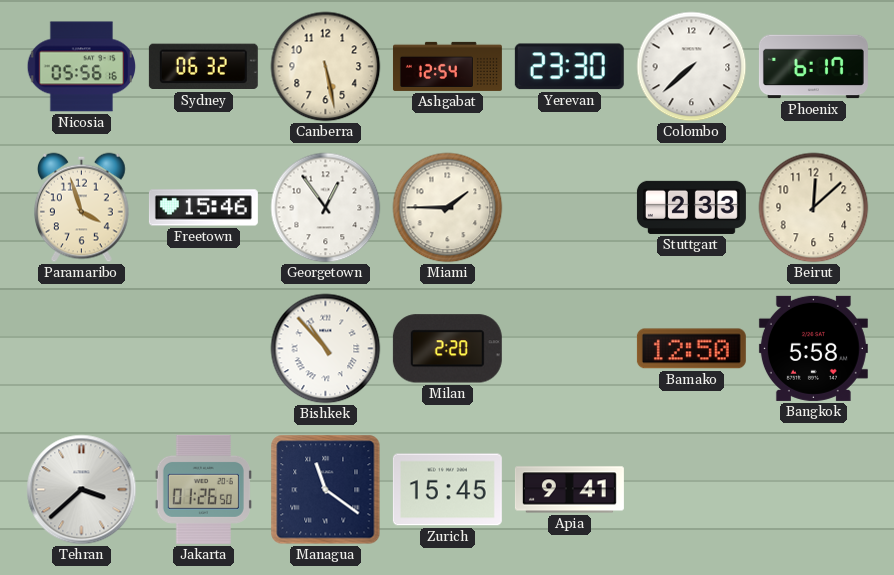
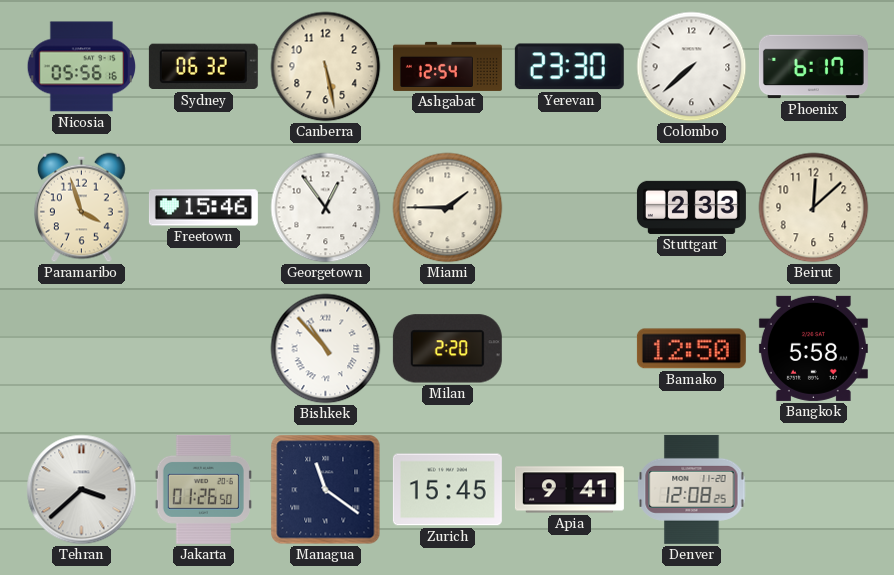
Denver: none -> 12:08 (692, 489)
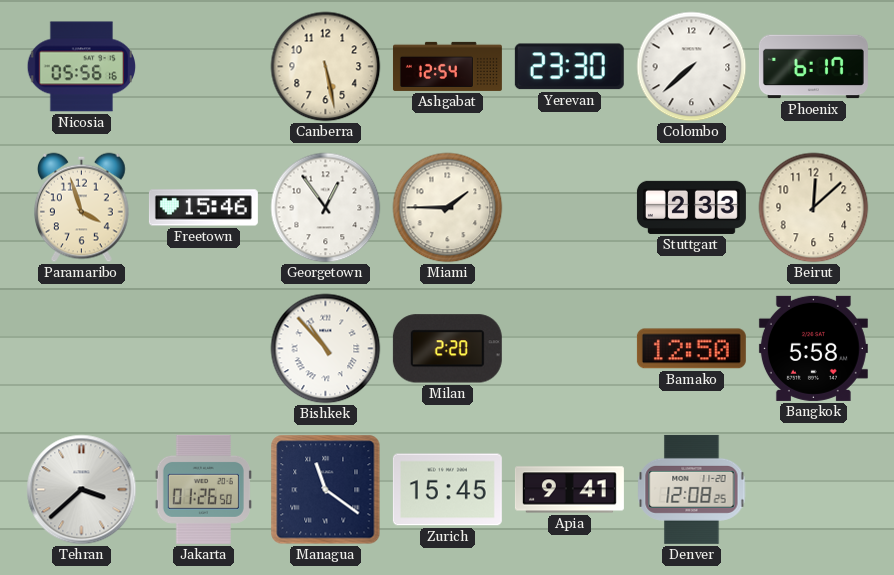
Sydney: 06:32 -> none (203, 67)
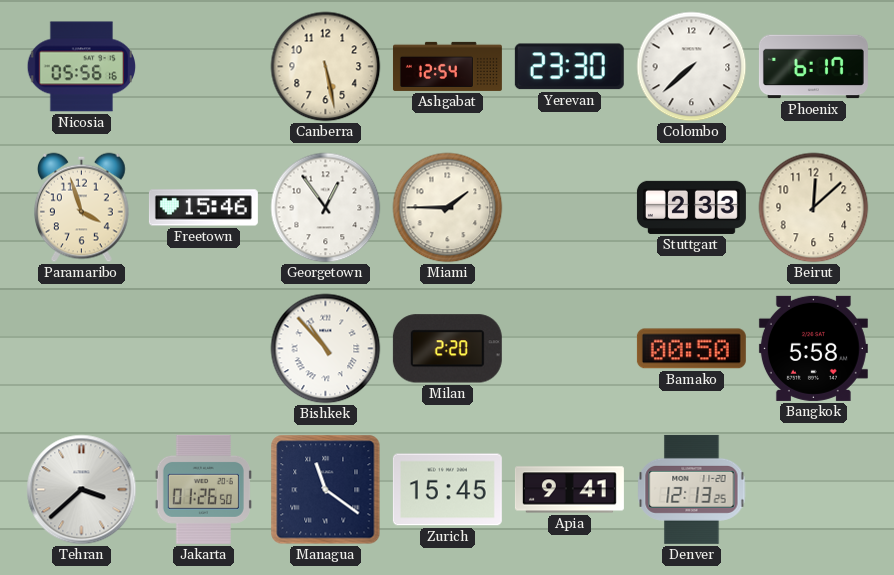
Bamako: 12:50 -> 00:50 (691, 349)
Denver: 12:08 -> 12:13 (692, 489)
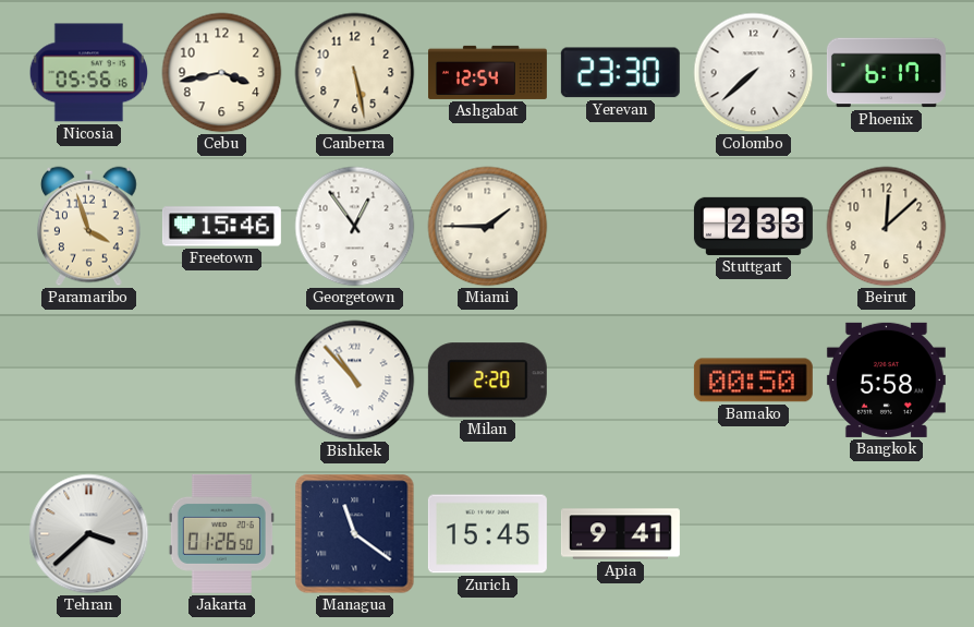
Cebu: none -> 3:43 (222, 73)
Denver: 12:13 -> none (692, 489)
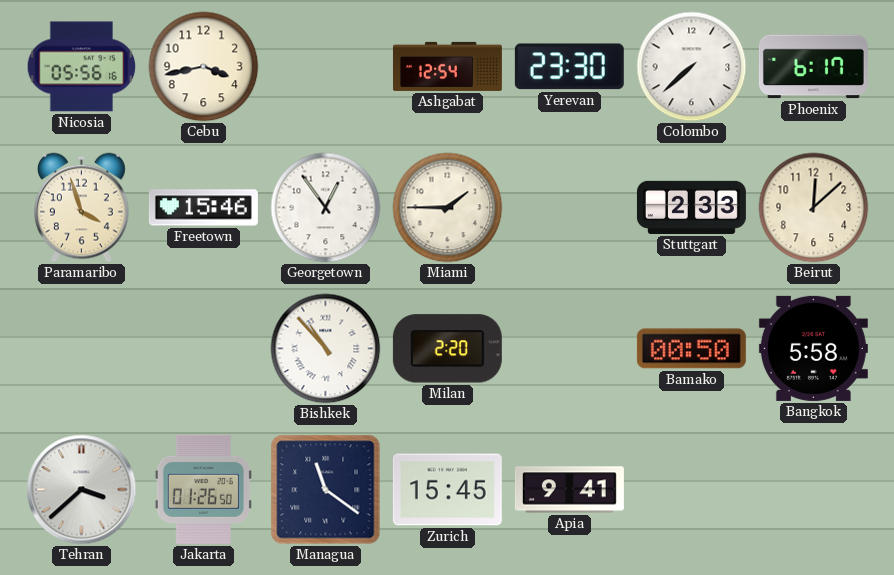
Canberra: 5:28 -> none (355, 73)
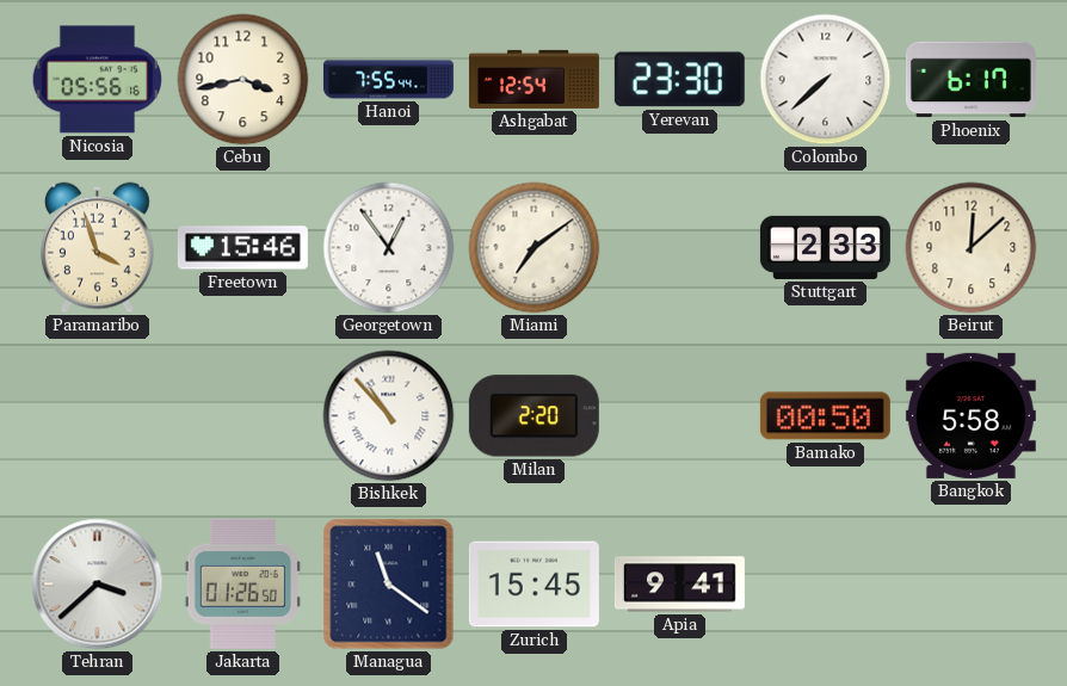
Hanoi: none -> 7:55 (388, 80)
Miami: 1:45 -> 7:09 (535, 248)
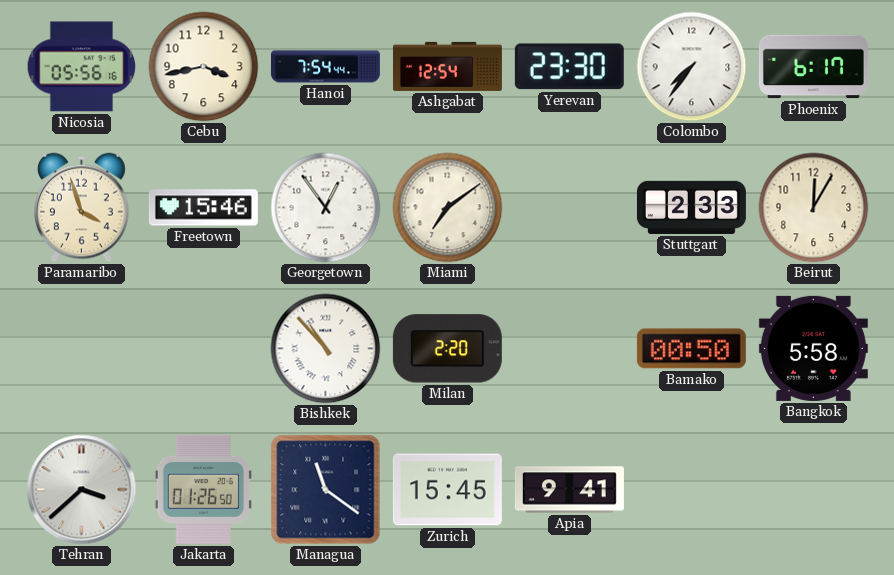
Hanoi: 7:55 -> 7:54 (325, 67)
Colombo: 7:38 -> 7:36 (692, 67)
Beirut: 12:08 -> 12:05 (814, 208)
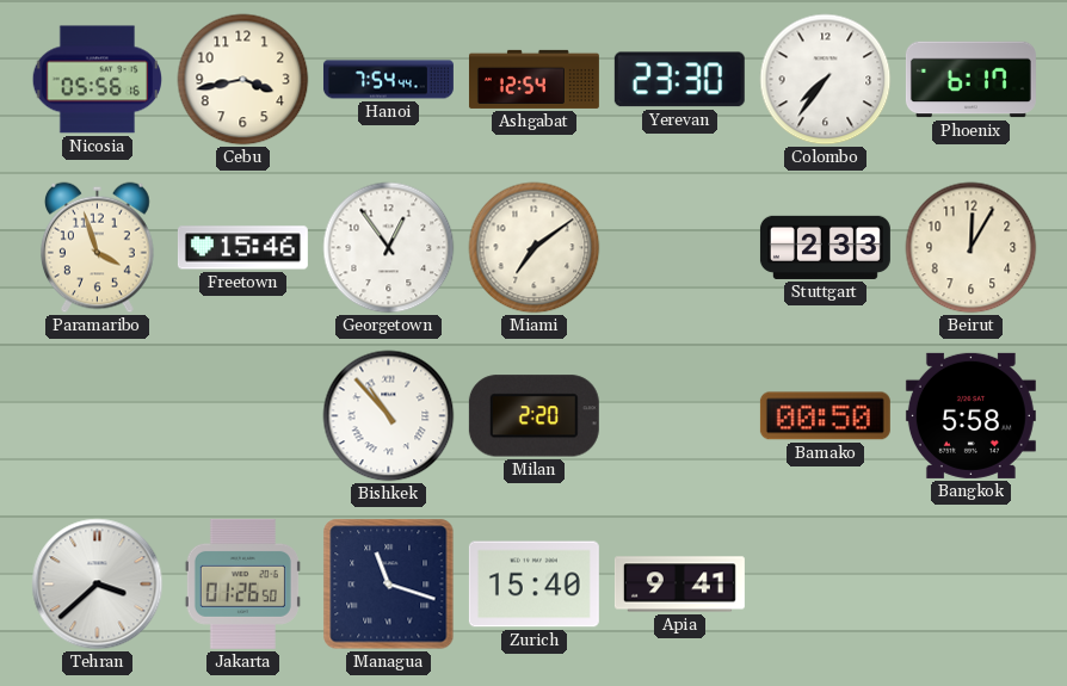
Managua: 11:21 -> 11:18 (389, 585)
Zurich: 15:45 -> 15:40 (533, 585)
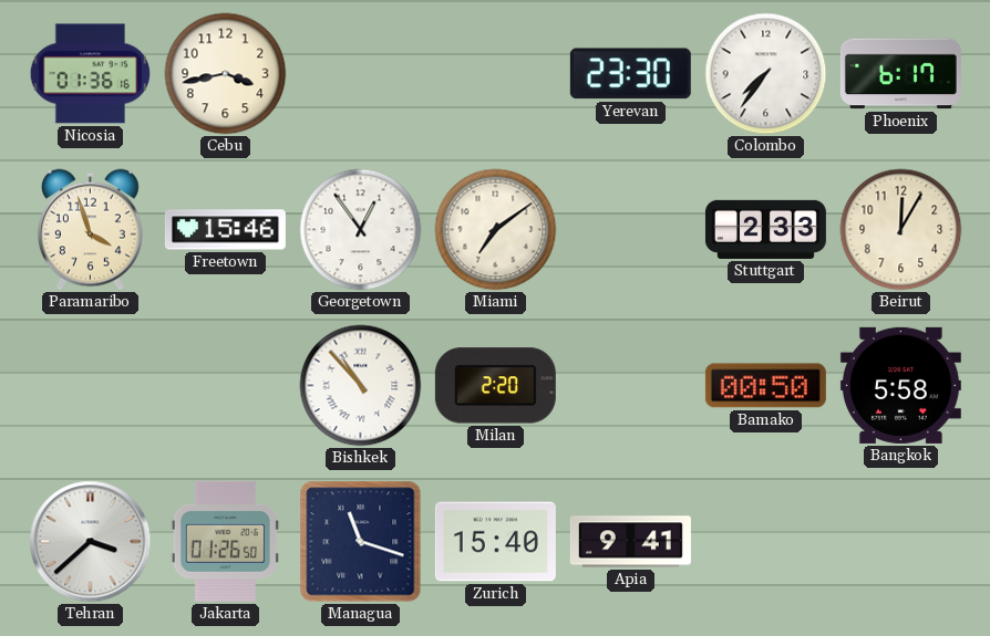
Nicosia: 05:56 -> 01:36 (91, 74)
Hanoi: 7:54 -> none (388, 80)
Ashgabat: 12:54 -> none (533, 79)
